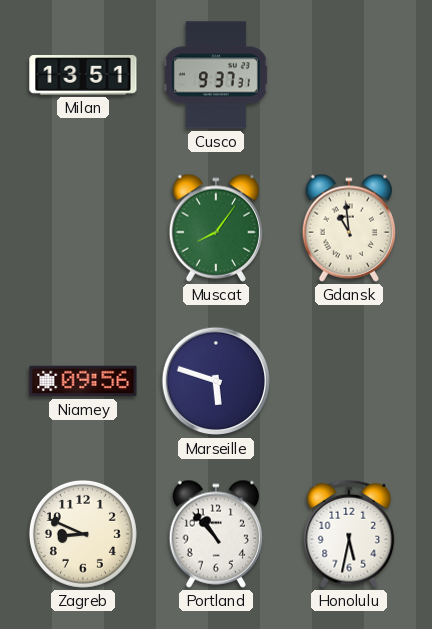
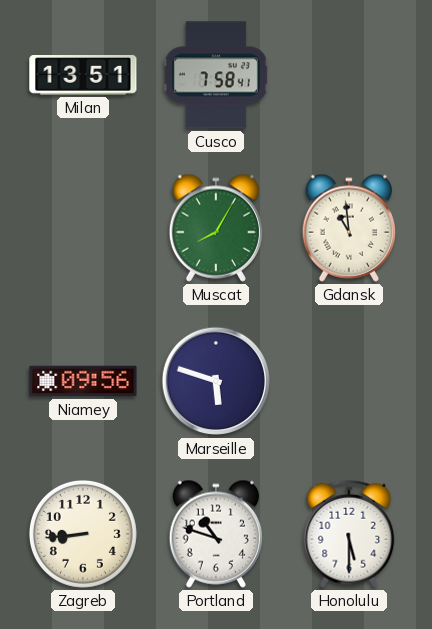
Cusco: 9:37 -> 7:58 (216, 75)
Muscat: 8:06 -> 8:05 (215, 228)
Zagreb: 8:49 -> 8:44 (83, 534)
Portland: 10:53 -> 10:48 (215, 534)
Honolulu: 5:32 -> 5:30 (349, 534)
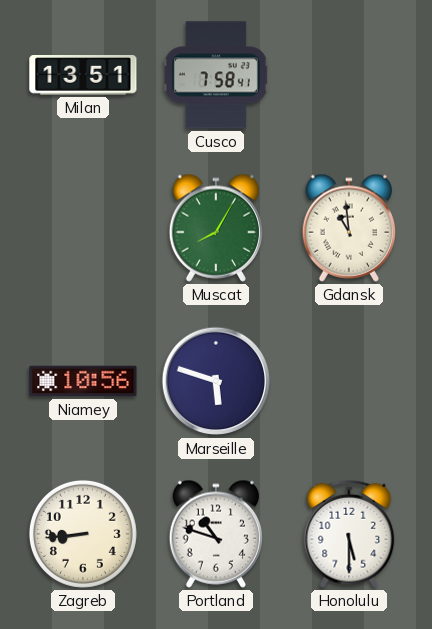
Niamey: 09:56 -> 10:56 (83, 381)
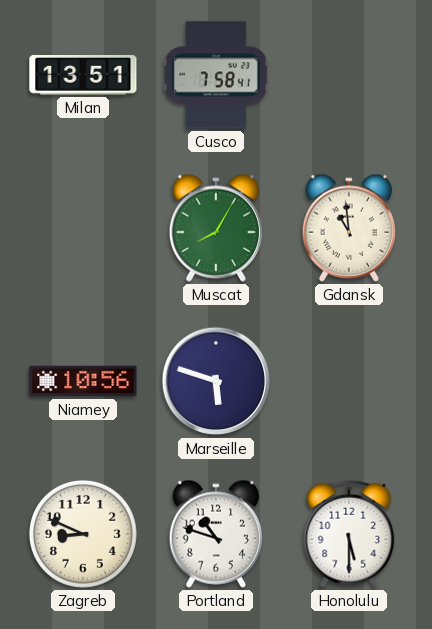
Zagreb: 8:44 -> 8:49 (83, 534)
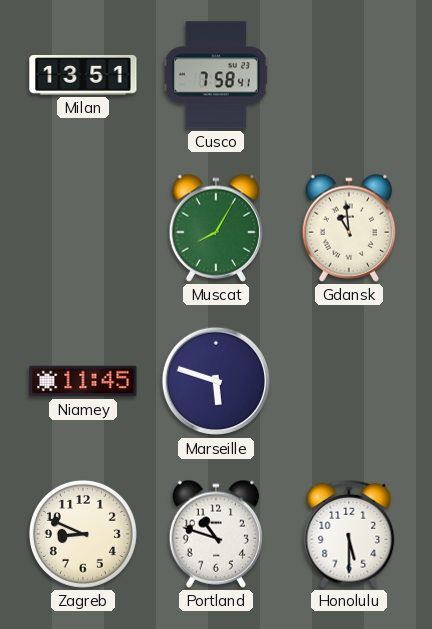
Niamey: 10:56 -> 11:45 (83, 381)
